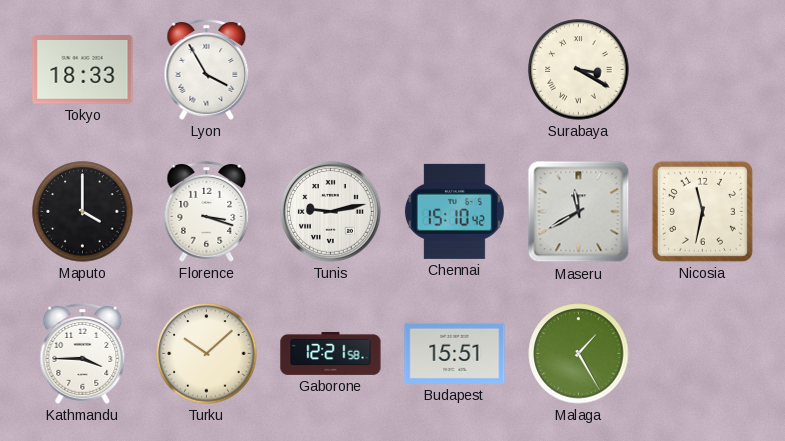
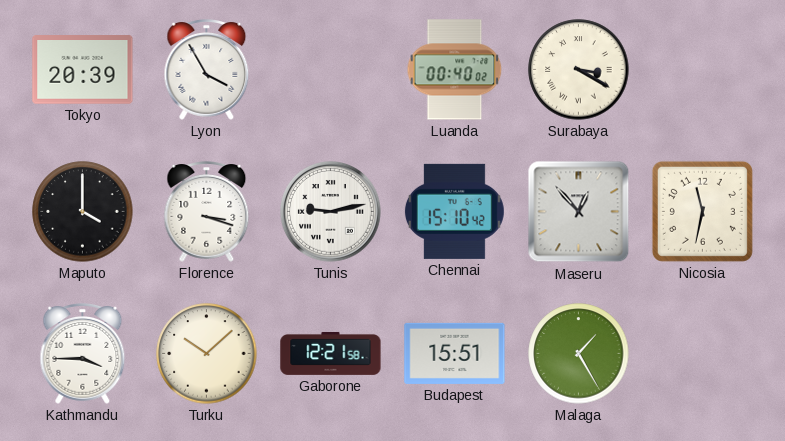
Tokyo: 18:33 -> 20:39 (83, 70)
Luanda: none -> 00:40 (455, 70)
Maseru: 11:40 -> 12:53 (579, 212)
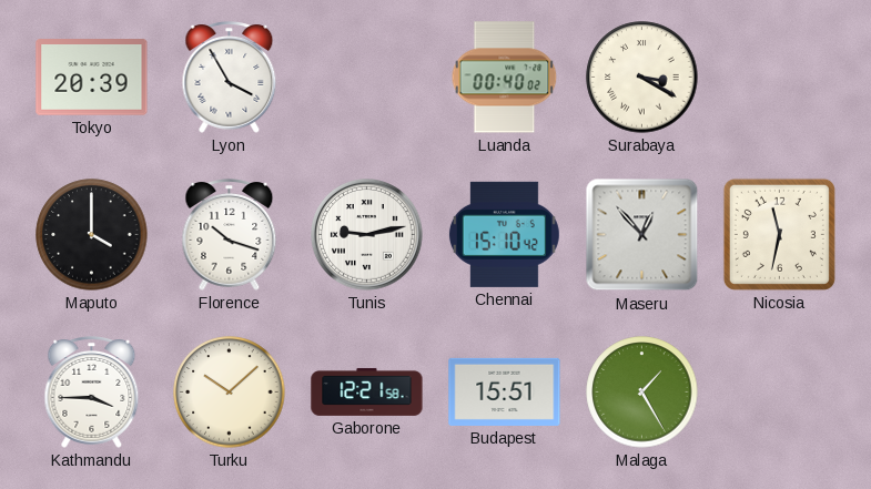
Florence: 3:18 -> 10:18 (230, 235)
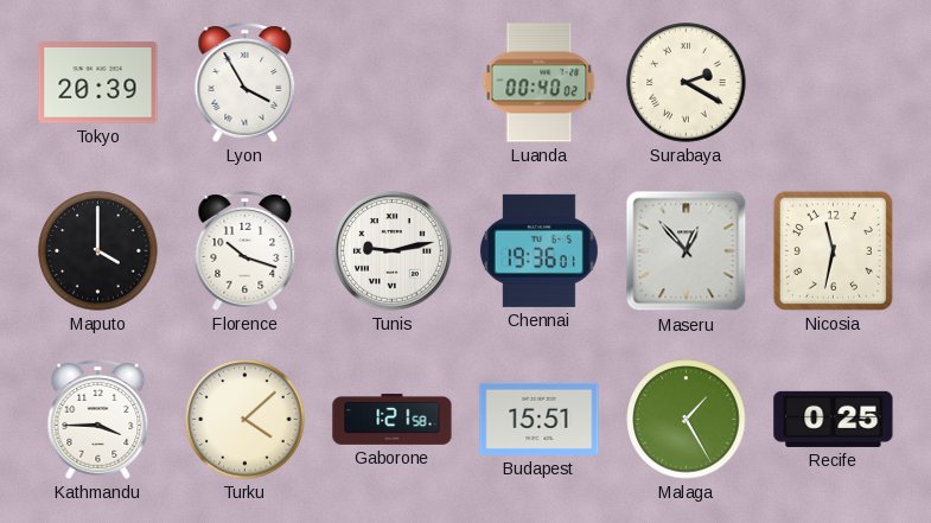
Surabaya: 3:20 -> 2:20 (687, 83)
Chennai: 15:10 -> 19:36 (538, 250)
Turku: 10:08 -> 4:08 (245, 420)
Gaborone: 12:21 -> 1:21 (393, 419)
Recife: none -> 0:25 (834, 419)
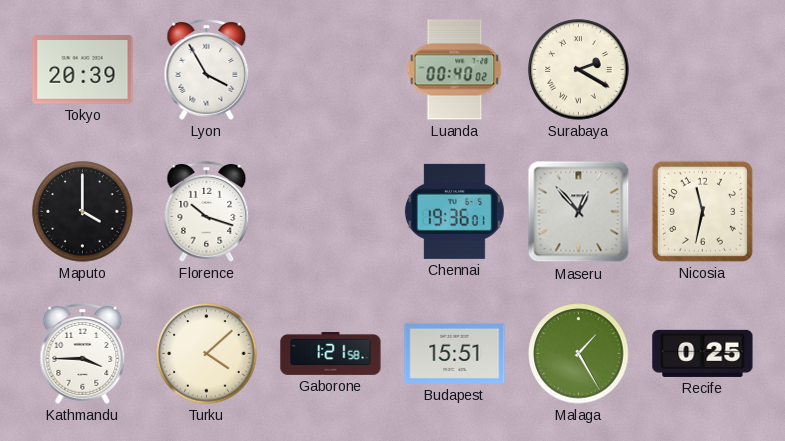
Tunis: 9:13 -> none (393, 251)
